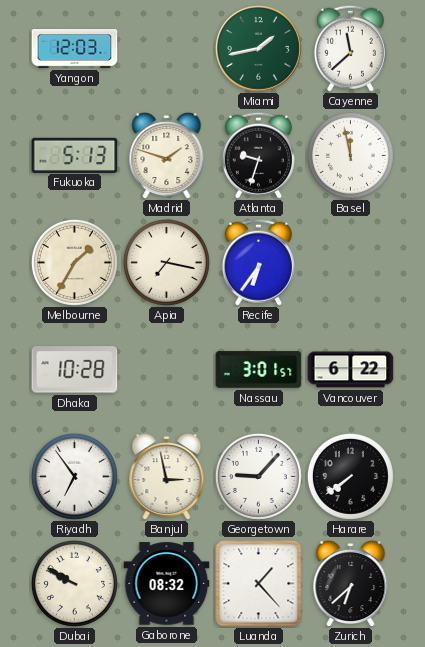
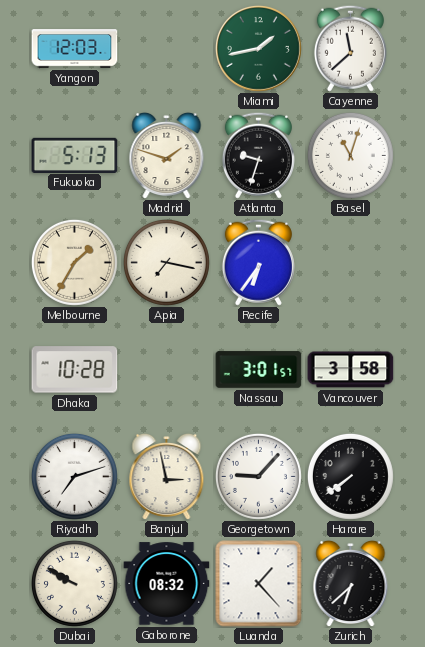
Basel: 11:58 -> 11:03 (350, 155)
Vancouver: 6:22 -> 3:58 (351, 370)
Riyadh: 6:54 -> 7:12 (74, 476)
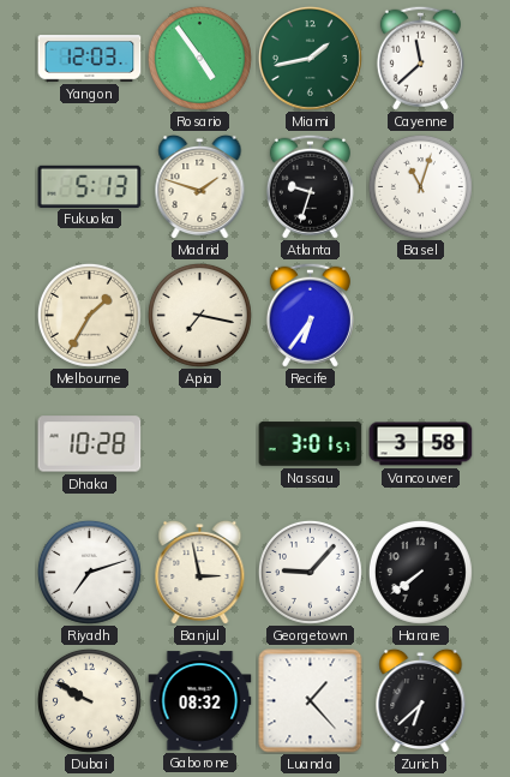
Rosario: none -> 4:54 (199, 58)
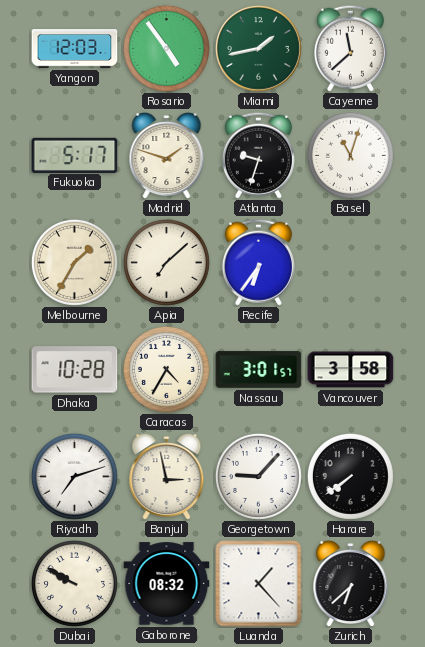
Fukuoka: 5:13 -> 5:17 (75, 155)
Apia: 7:17 -> 7:08 (166, 262)
Caracas: none -> 4:35 (166, 369)
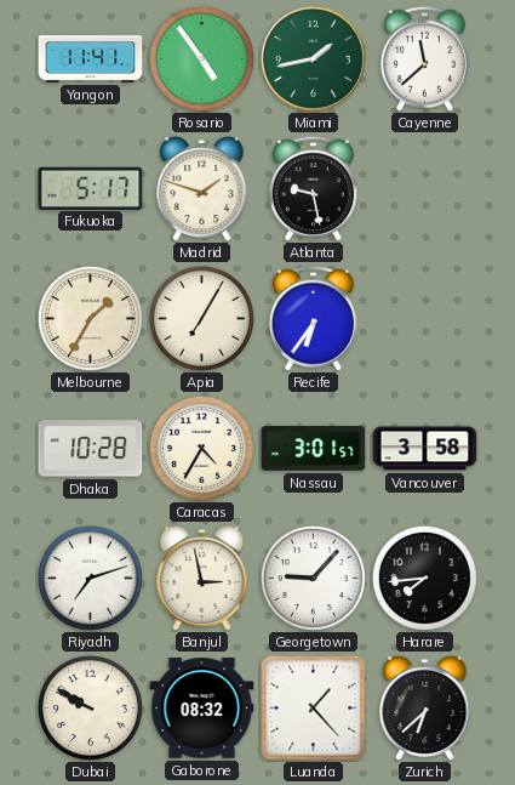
Yangon: 12:03 -> 11:41 (91, 59)
Atlanta: 9:33 -> 9:28 (313, 188)
Basel: 11:03 -> none (350, 155)
Apia: 7:08 -> 7:05 (201, 318)
Harare: 7:39 -> 7:44 (424, 578)
